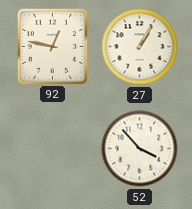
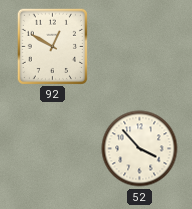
92: 12:47 -> 12:50 (52, 46)
27: 1:05 -> none (140, 47)
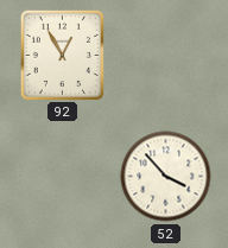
92: 12:50 -> 12:55 (62, 55)
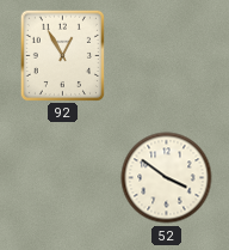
52: 3:53 -> 3:51 (167, 178)
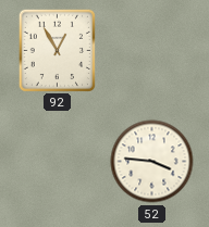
52: 3:51 -> 3:46 (152, 162)
